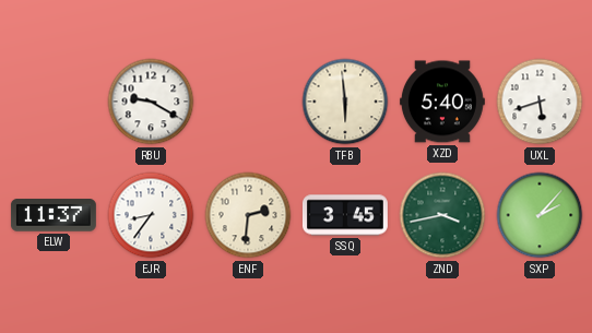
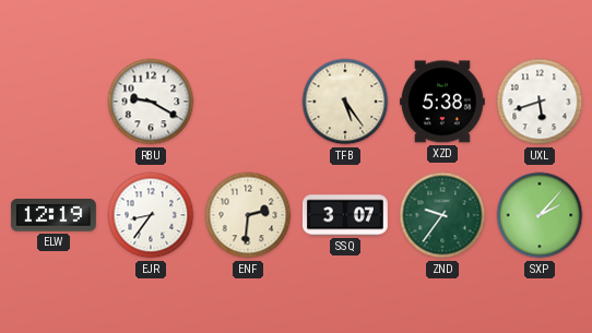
TFB: 5:59 -> 5:24 (345, 102)
XZD: 5:40 -> 5:38 (442, 102)
ELW: 11:37 -> 12:19 (54, 215)
SSQ: 3:45 -> 3:07 (345, 215)
ZND: 3:43 -> 9:36 (442, 215)
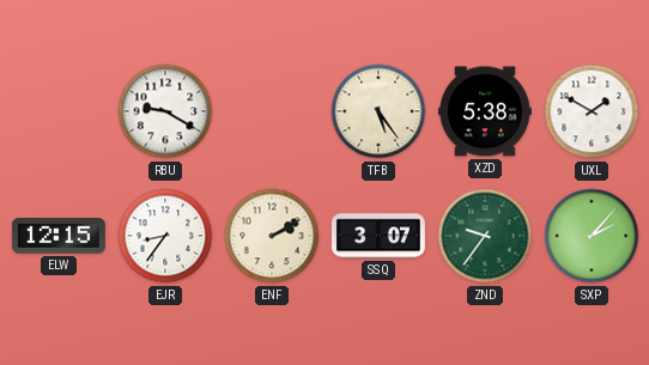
UXL: 5:42 -> 1:50 (592, 111)
ELW: 12:19 -> 12:15 (59, 236)
ENF: 2:31 -> 2:10 (272, 236)
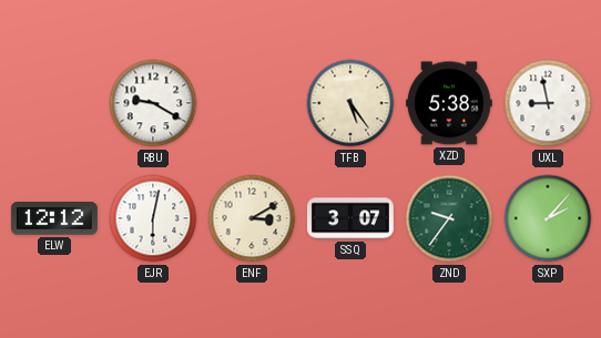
UXL: 1:50 -> 8:58 (548, 103)
ELW: 12:15 -> 12:12 (54, 218)
EJR: 8:36 -> 6:02 (153, 218)
ENF: 2:10 -> 3:10 (252, 218)
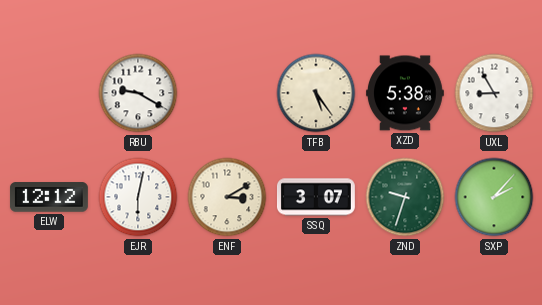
UXL: 8:58 -> 8:55 (494, 93)
ZND: 9:36 -> 9:33 (405, 197)
